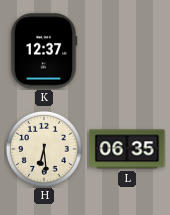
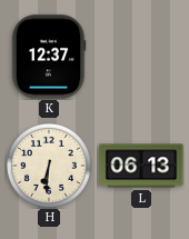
H: 6:29 -> 6:31 (49, 166)
L: 06:35 -> 06:13 (141, 166)
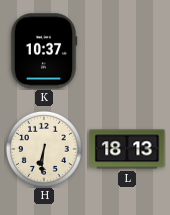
K: 12:37 -> 10:37 (44, 51)
L: 06:13 -> 18:13 (127, 149)
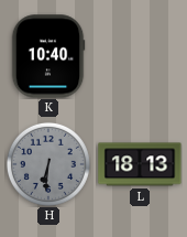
K: 10:37 -> 10:40 (48, 56)
H dial: cream -> grey (48, 164)
